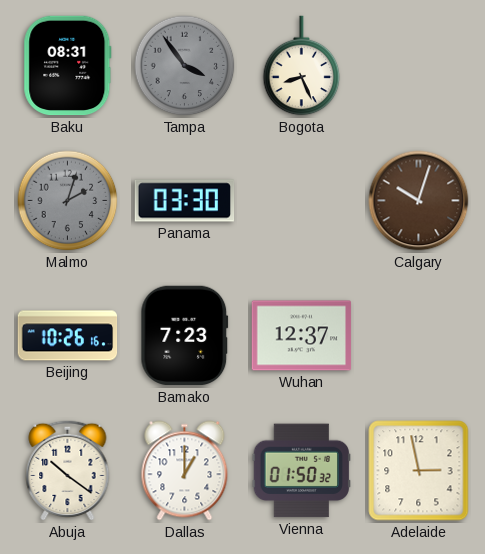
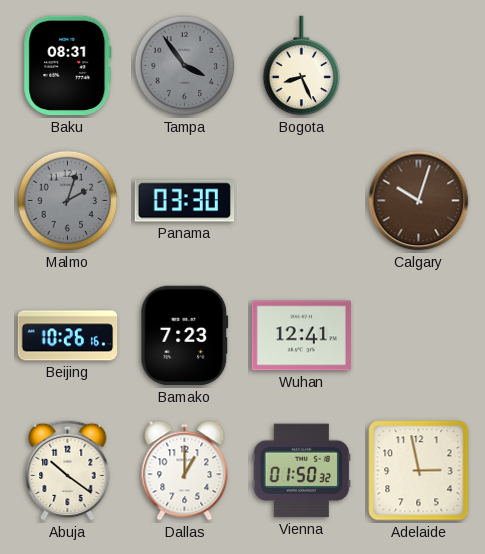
Wuhan: 12:37 -> 12:41 (302, 336)
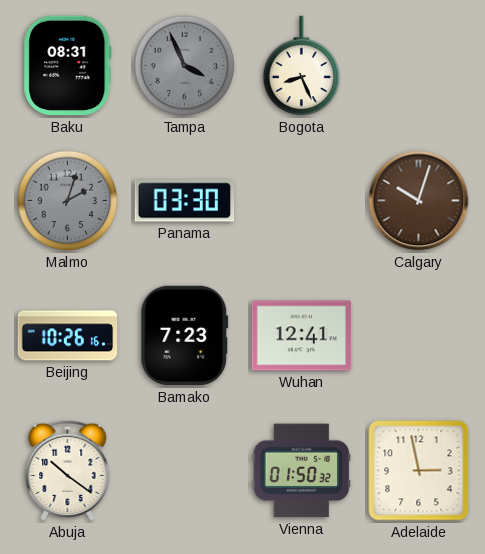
Tampa: 3:54 -> 3:56 (185, 66)
Dallas: 1:00 -> none (185, 471)
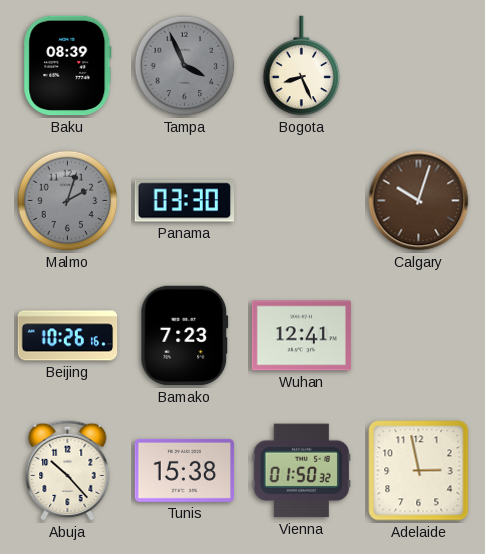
Baku: 08:31 -> 08:39 (68, 66)
Abuja: 10:21 -> 10:23 (68, 470)
Tunis: none -> 15:38 (185, 470)
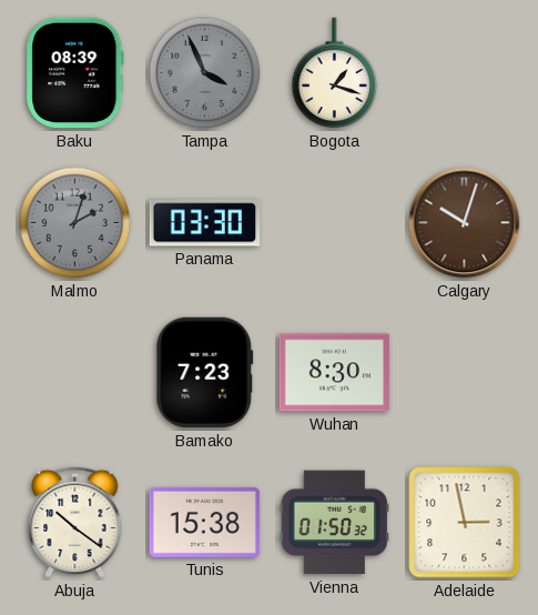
Bogota: 8:26 -> 1:18 (335, 73)
Beijing: 10:26 -> none (68, 336)
Wuhan: 12:41 -> 8:30 (335, 373)
Abuja: 10:23 -> 10:21 (75, 522)
